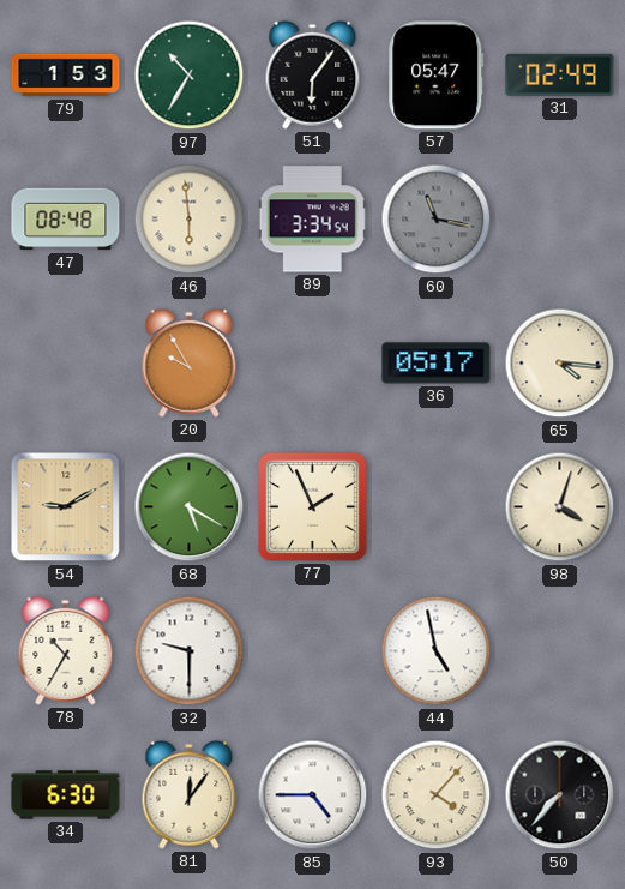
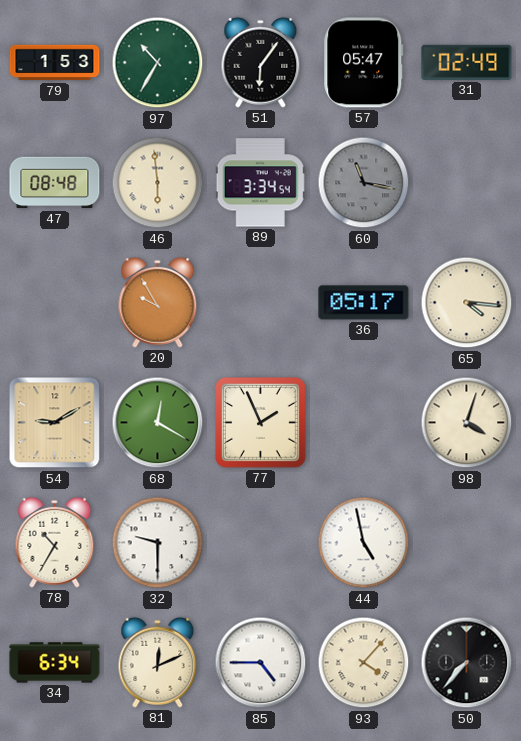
68: 5:20 -> 12:20 (158, 423)
34: 6:30 -> 6:34 (55, 663)
81: 12:06 -> 12:11 (158, 662)
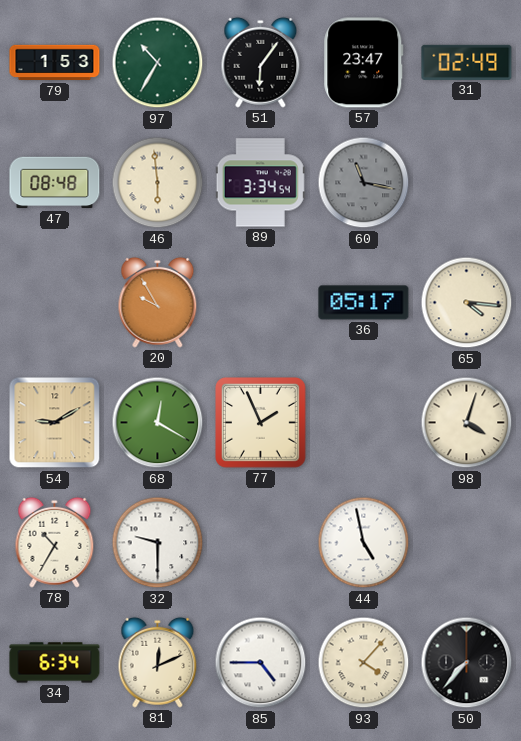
57: 05:47 -> 23:47 (364, 63)
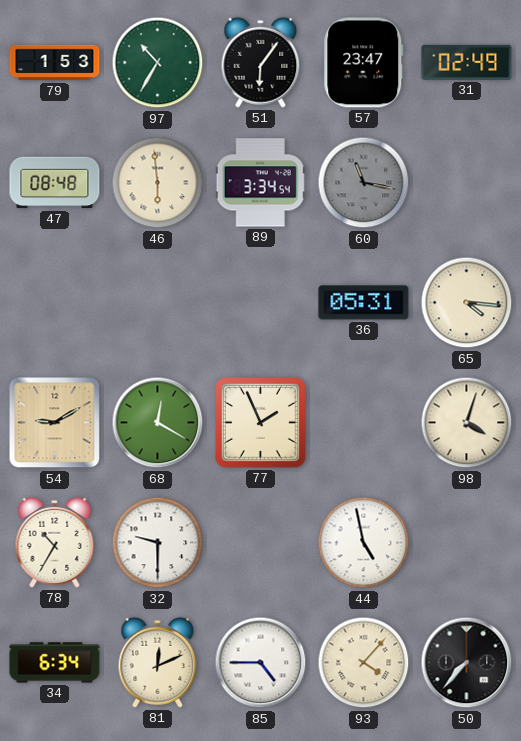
20: 9:55 -> none (158, 302)
36: 05:17 -> 05:31 (364, 303)
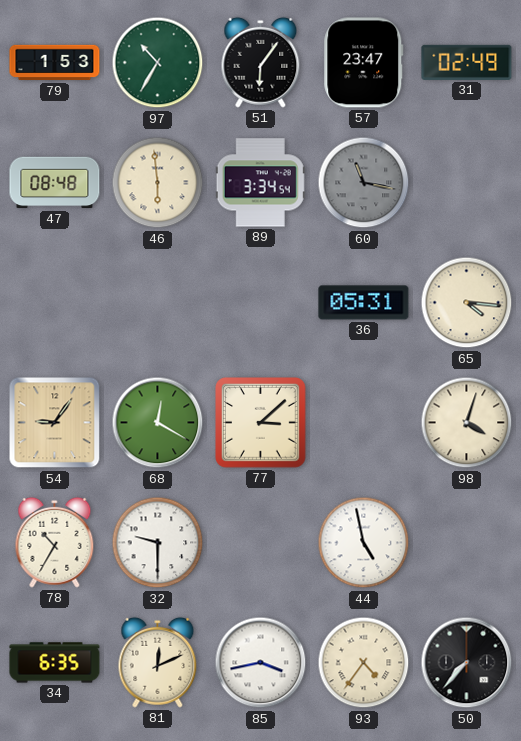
54: 9:10 -> 9:06 (55, 423)
77: 1:56 -> 3:08 (261, 423)
34: 6:34 -> 6:35 (55, 663)
85: 4:45 -> 3:43 (261, 663)
93: 4:07 -> 4:36 (364, 663)
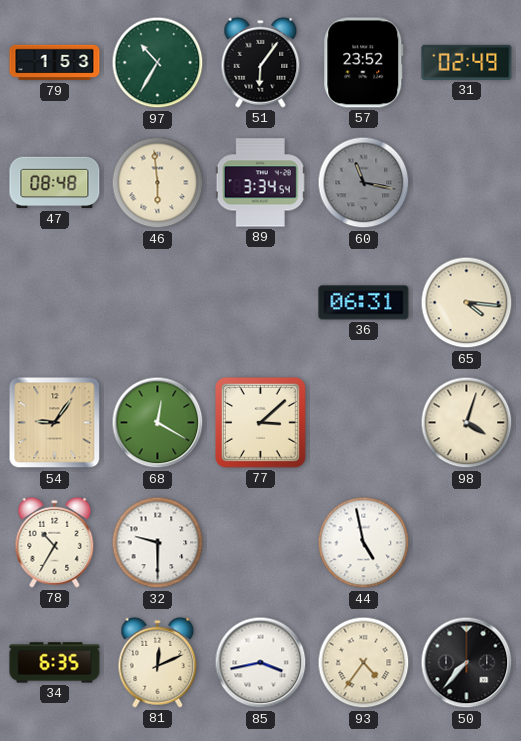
57: 23:47 -> 23:52 (364, 63)
36: 05:31 -> 06:31 (364, 303)
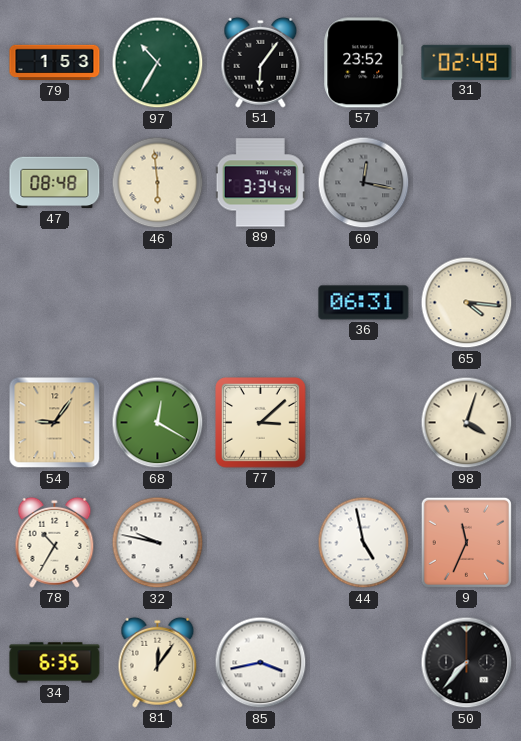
60: 11:17 -> 12:17 (364, 183)
32: 9:30 -> 9:47 (158, 543)
9: none -> 11:34 (466, 542)
81: 12:11 -> 12:06 (158, 662)
93: 4:36 -> none (364, 663)
